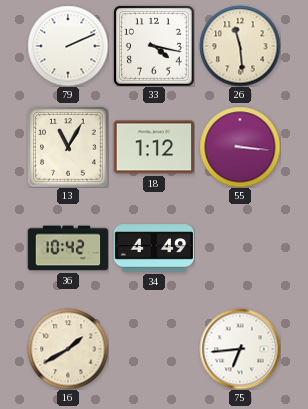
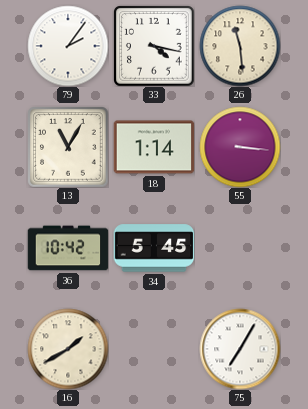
79: 2:11 -> 2:06 (68, 46)
18: 1:12 -> 1:14 (154, 147)
34: 4:49 -> 5:45 (154, 248)
75: 6:44 -> 7:05 (240, 349)
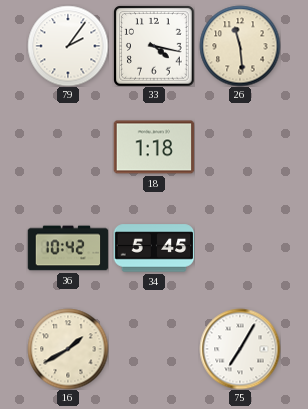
13: 11:05 -> none (68, 147)
18: 1:14 -> 1:18 (154, 147)
55: 3:16 -> none (240, 147)
